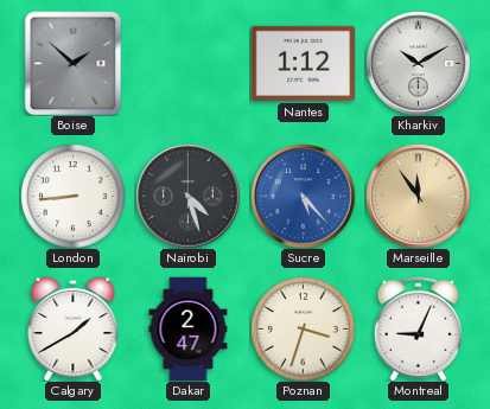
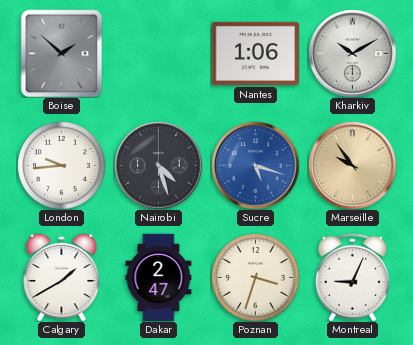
Nantes: 1:12 -> 1:06 (255, 53)
London: 8:44 -> 9:44 (61, 165)
Sucre: 5:23 -> 5:18 (255, 165)
Marseille: 11:54 -> 9:54 (352, 165)
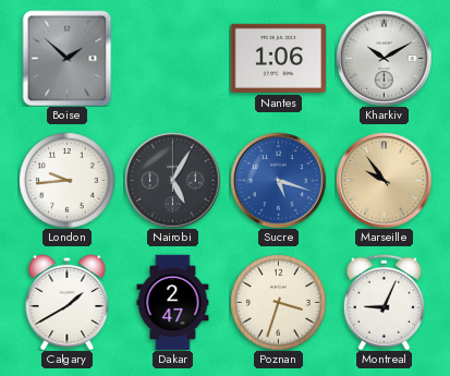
Nairobi: 4:27 -> 5:05 (172, 180)
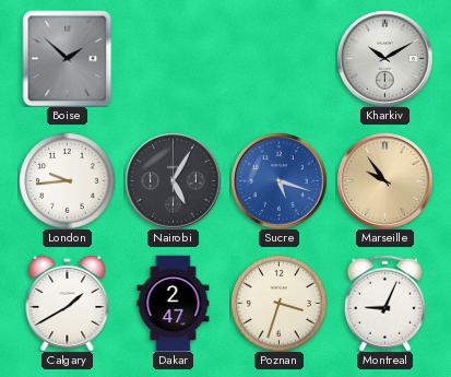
Nantes: 1:06 -> none (278, 58)
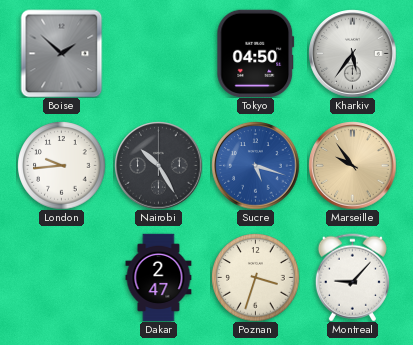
Tokyo: none -> 04:50 (256, 53)
Kharkiv: 10:10 -> 5:36 (352, 53)
Nairobi: 5:05 -> 10:25 (158, 165)
Calgary: 1:40 -> none (68, 303)
Montreal: 9:04 -> 9:07 (352, 277)
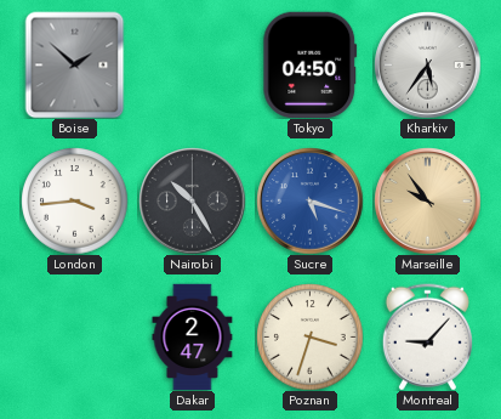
London: 9:44 -> 3:44 (74, 200)
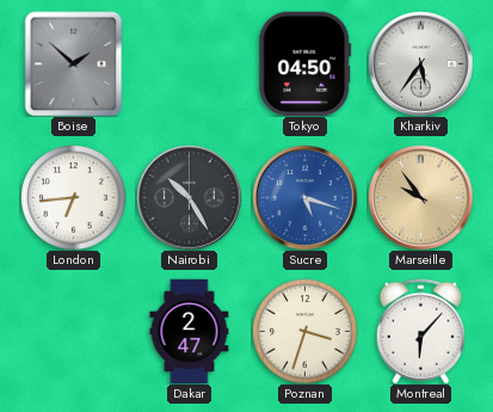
London: 3:44 -> 6:44 (73, 197)
Montreal: 9:07 -> 6:07 (420, 331)
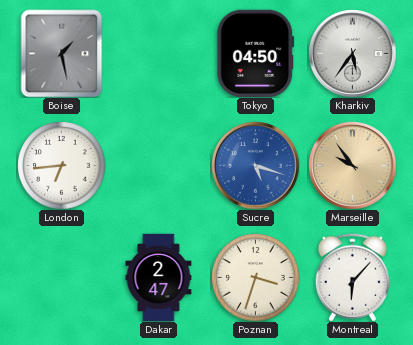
Boise: 1:52 -> 1:28 (62, 53)
Nairobi: 10:25 -> none (189, 197)
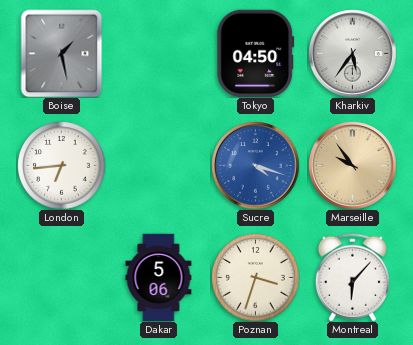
Sucre: 5:18 -> 4:18 (255, 165)
Dakar: 2:47 -> 5:06 (159, 277)
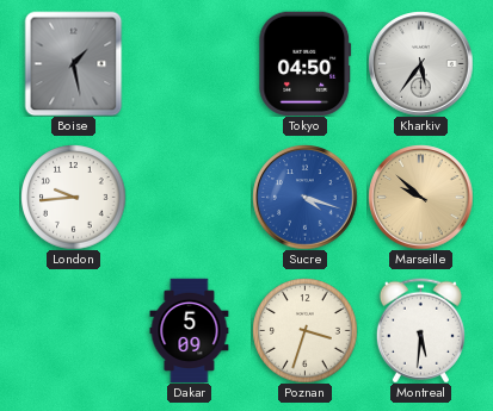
London: 6:44 -> 9:44 (73, 197)
Marseille: 9:54 -> 9:52 (420, 197)
Dakar: 5:06 -> 5:09 (190, 330)
Montreal: 6:07 -> 5:31 (420, 330)
